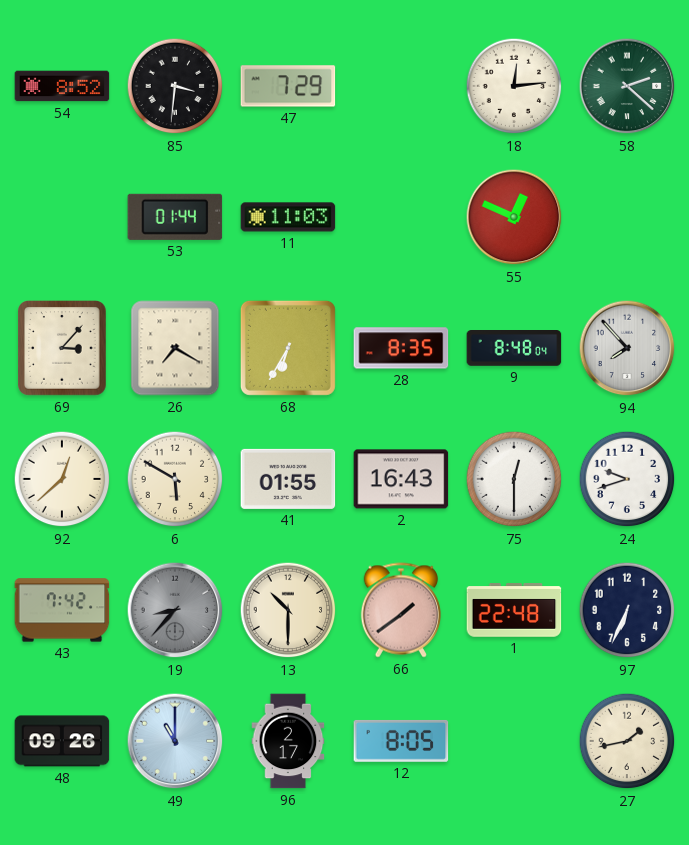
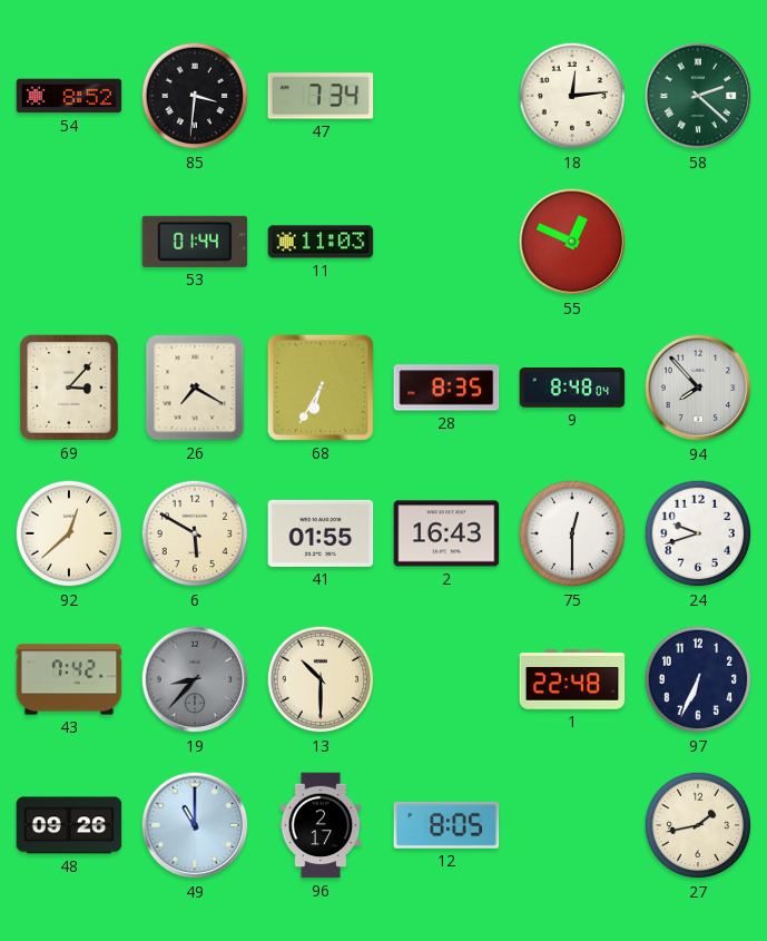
47: 7:29 -> 7:34 (321, 96)
66: 1:39 -> none (401, 610)
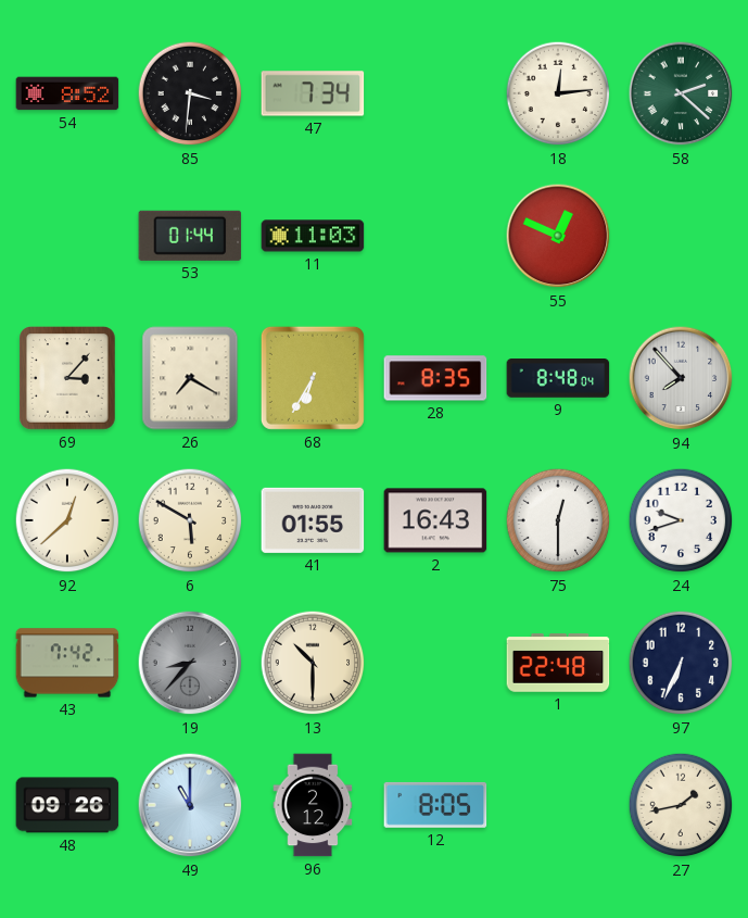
96: 2:17 -> 2:12 (313, 805)
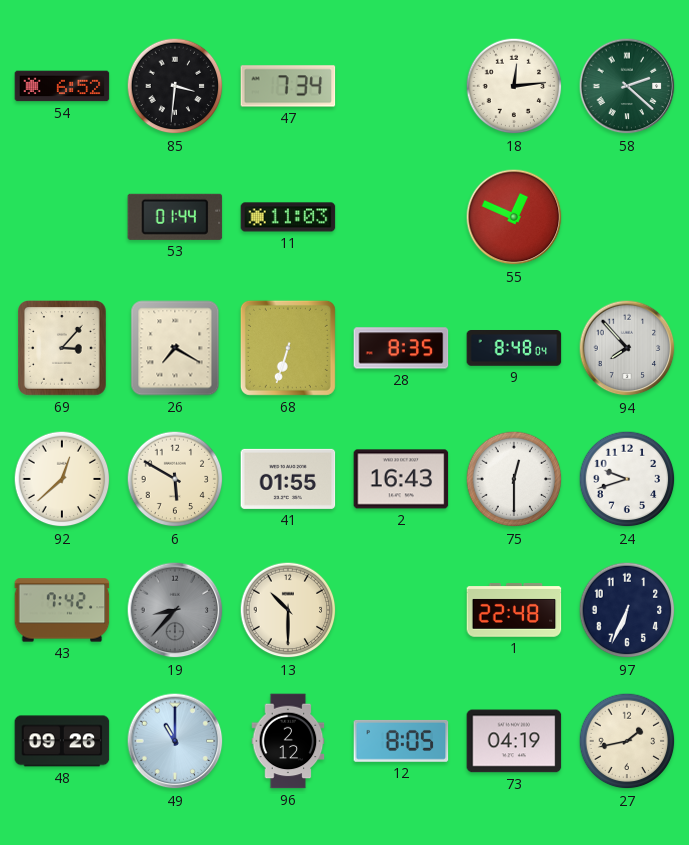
54: 8:52 -> 6:52 (62, 86)
68: 6:35 -> 6:33 (288, 348)
73: none -> 04:19 (514, 741)
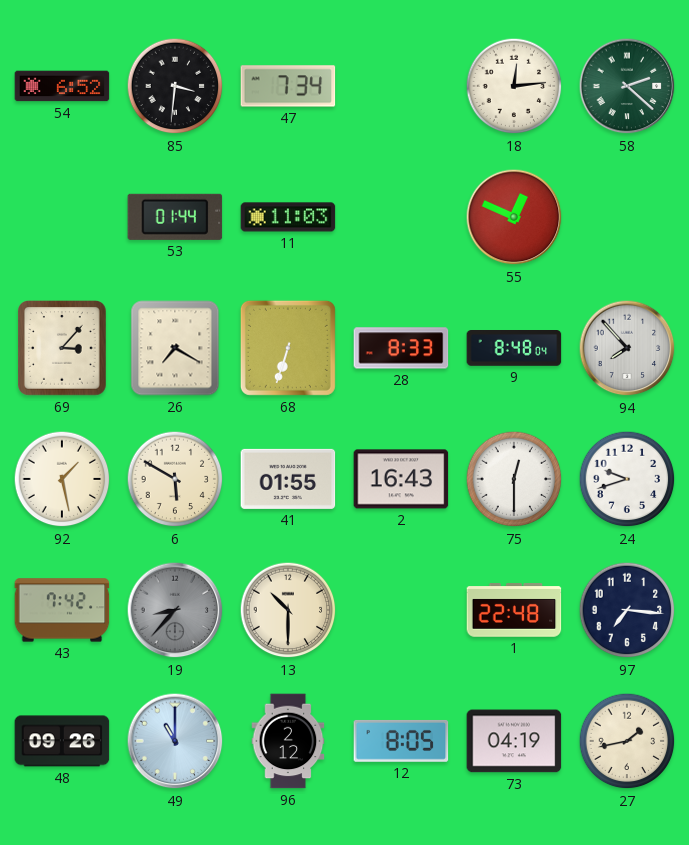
28: 8:35 -> 8:33 (401, 348)
92: 12:38 -> 1:28 (62, 479)
97: 6:34 -> 7:16 (627, 610)
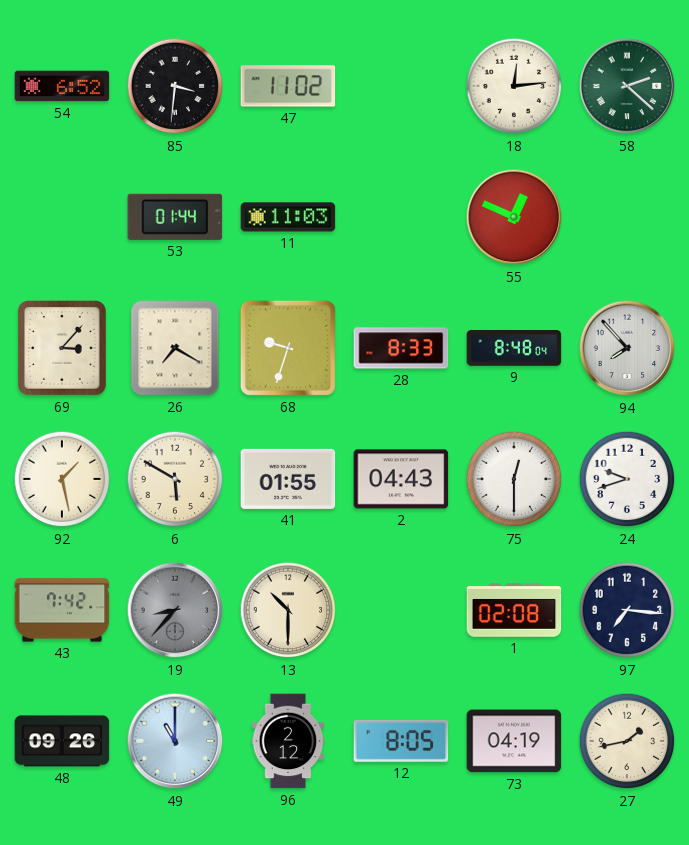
47: 7:34 -> 11:02 (288, 86)
68: 6:33 -> 9:33 (288, 348)
2: 16:43 -> 04:43 (401, 479)
1: 22:48 -> 02:08 (514, 610)
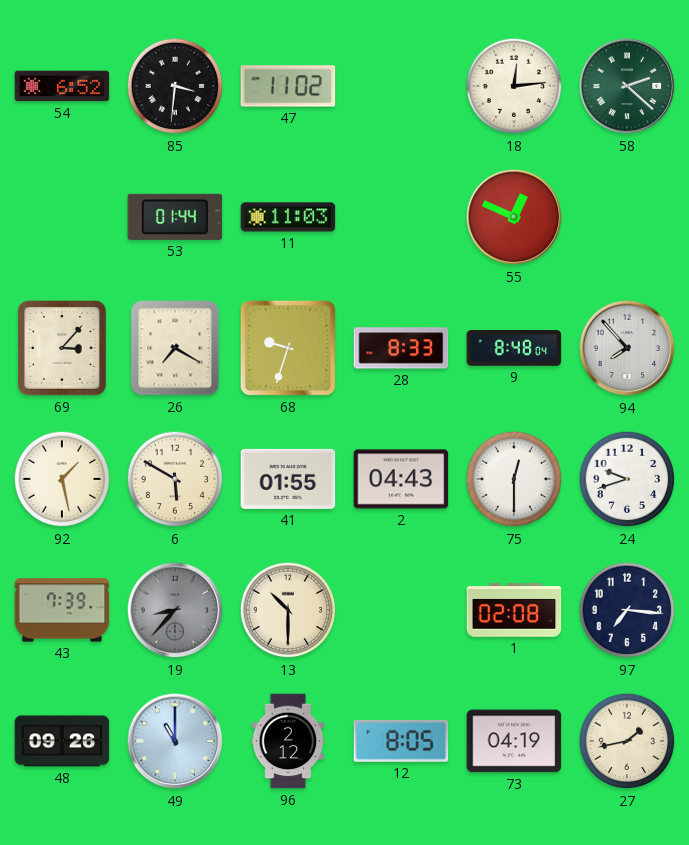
43: 7:42 -> 7:39 (62, 610)
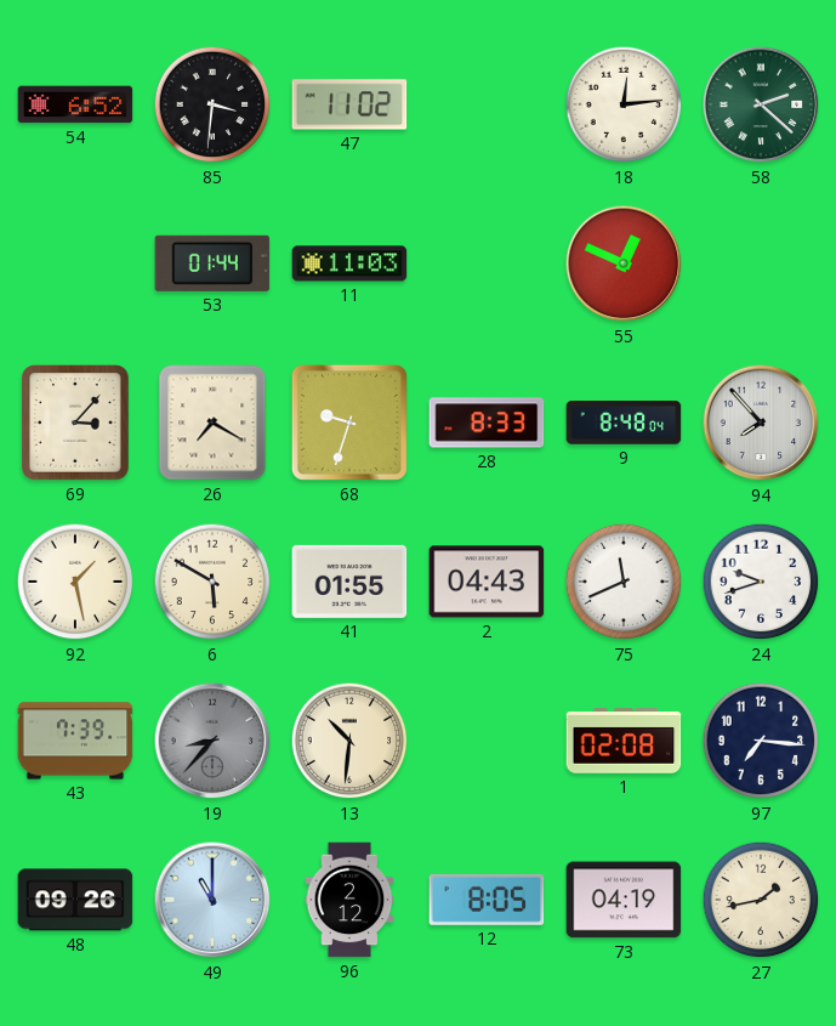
75: 12:30 -> 11:41 (624, 582)
13: 10:30 -> 10:31 (349, 741)
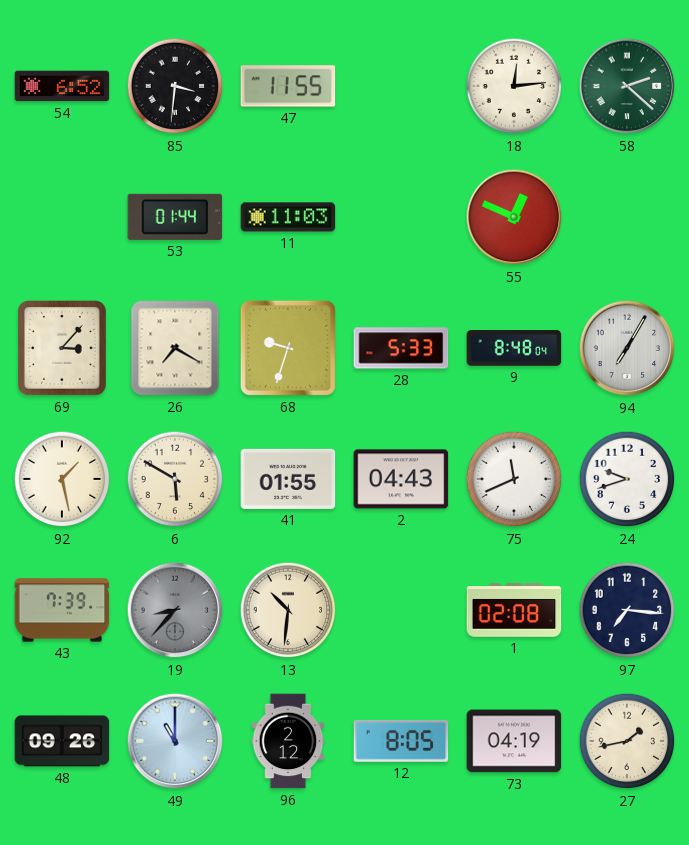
47: 11:02 -> 11:55 (288, 86)
28: 8:33 -> 5:33 (401, 348)
94: 7:53 -> 7:05 (627, 348)
